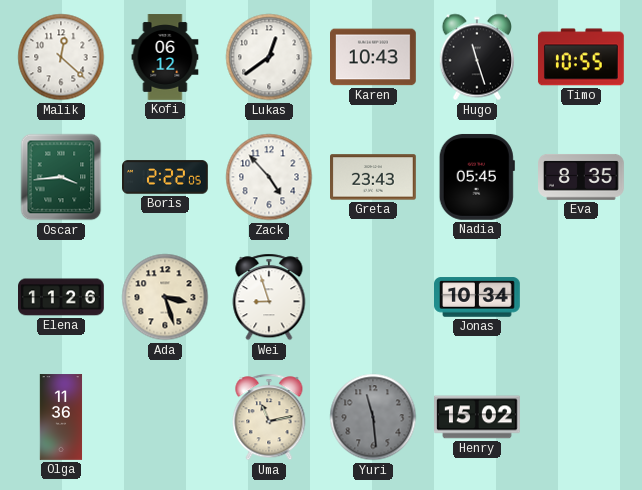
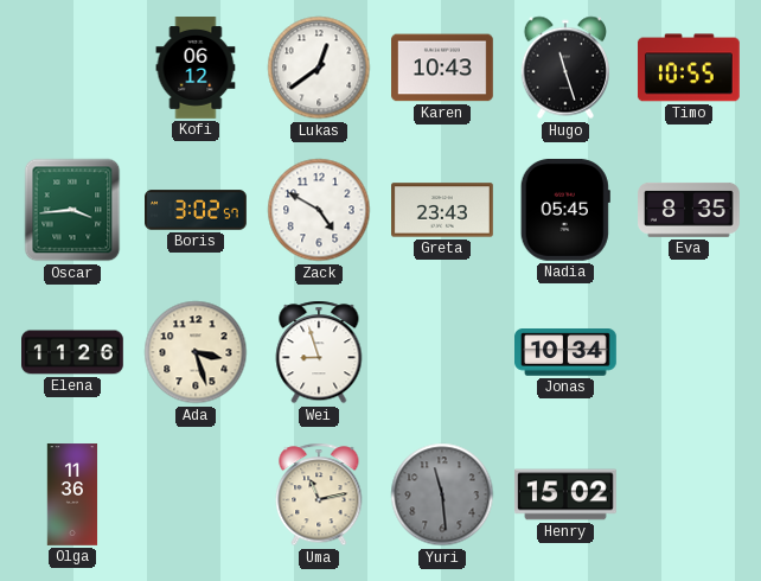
Malik: 12:22 -> none (61, 57)
Boris: 2:22 -> 3:02 (196, 210)
Zack: 4:53 -> 4:50 (319, 210)
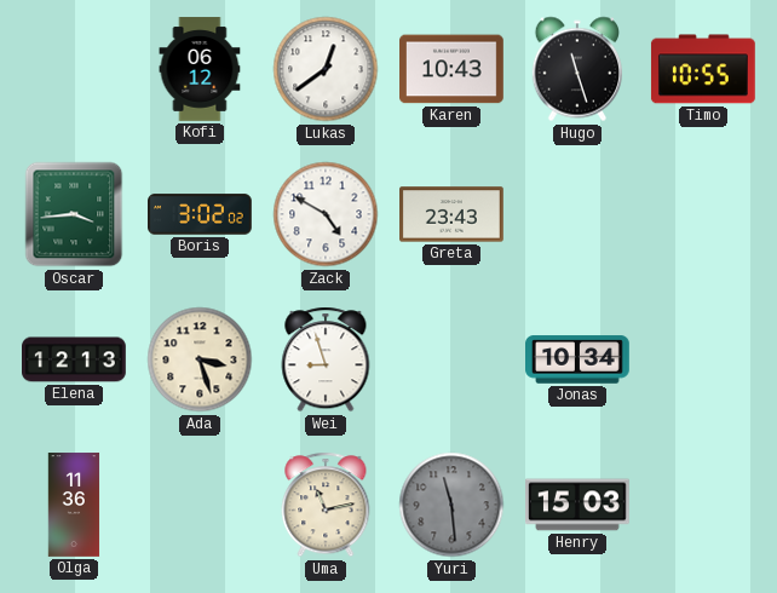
Boris: 3:02:57 -> 3:02:02 (200, 214)
Nadia: 05:45 -> none (565, 210)
Eva: 8:35 -> none (690, 210)
Elena: 11:26 -> 12:13 (75, 359)
Henry: 15:02 -> 15:03 (579, 505)
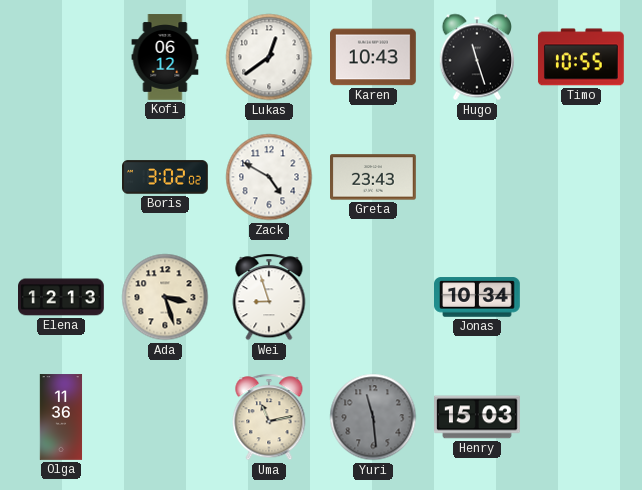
Oscar: 3:44 -> none (74, 214)
